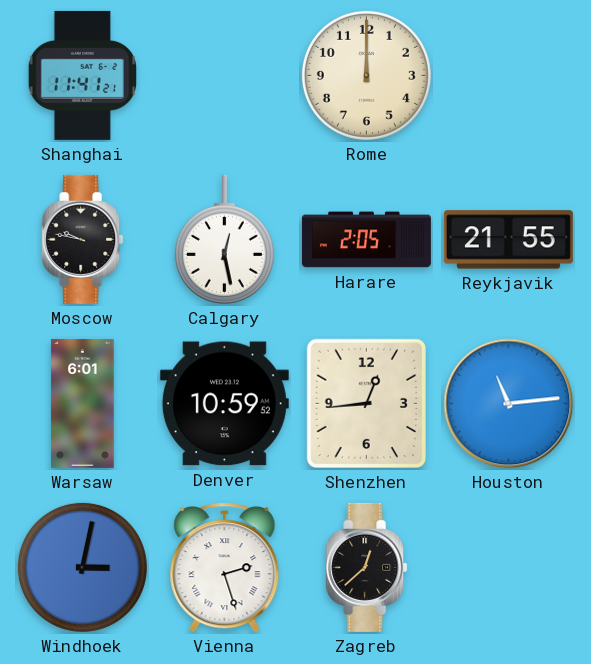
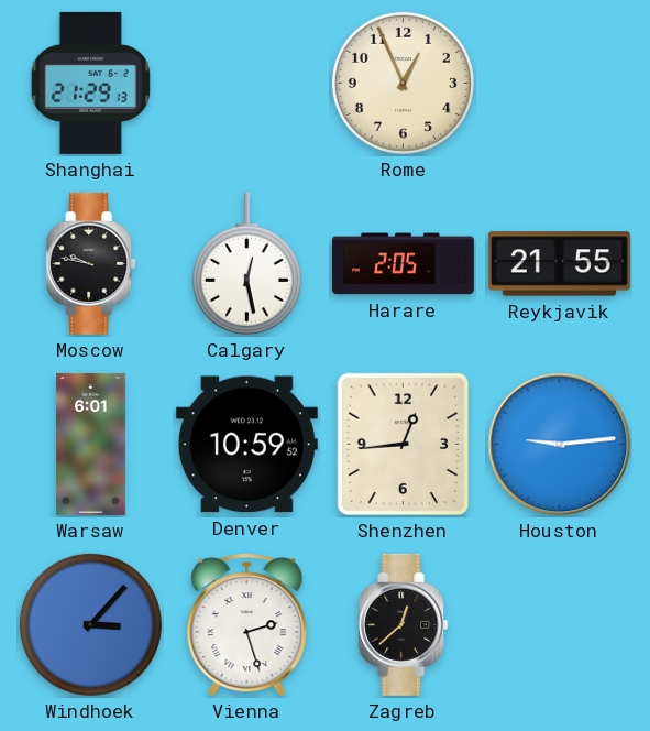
Shanghai: 11:41 -> 21:29 (90, 83)
Rome: 12:00 -> 12:56 (403, 83)
Houston: 11:14 -> 9:14 (560, 445)
Windhoek: 3:02 -> 3:07 (90, 624)
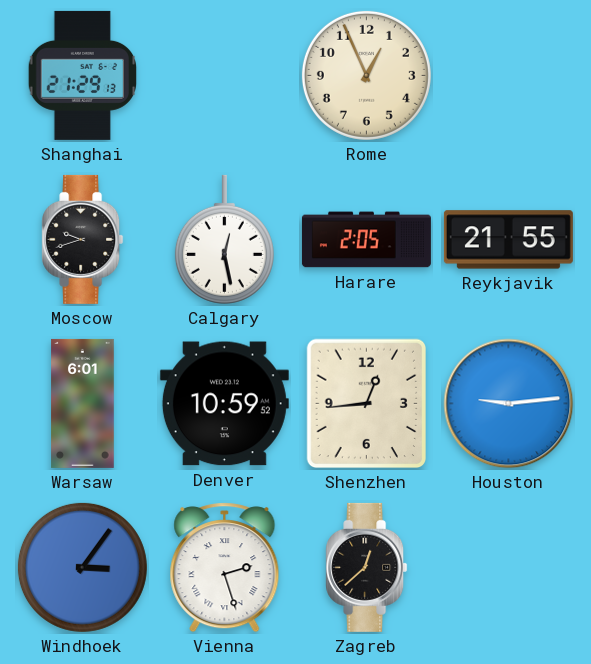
Moscow: 9:47 -> 9:42 (83, 239)
Windhoek: 3:07 -> 3:06 (82, 567)
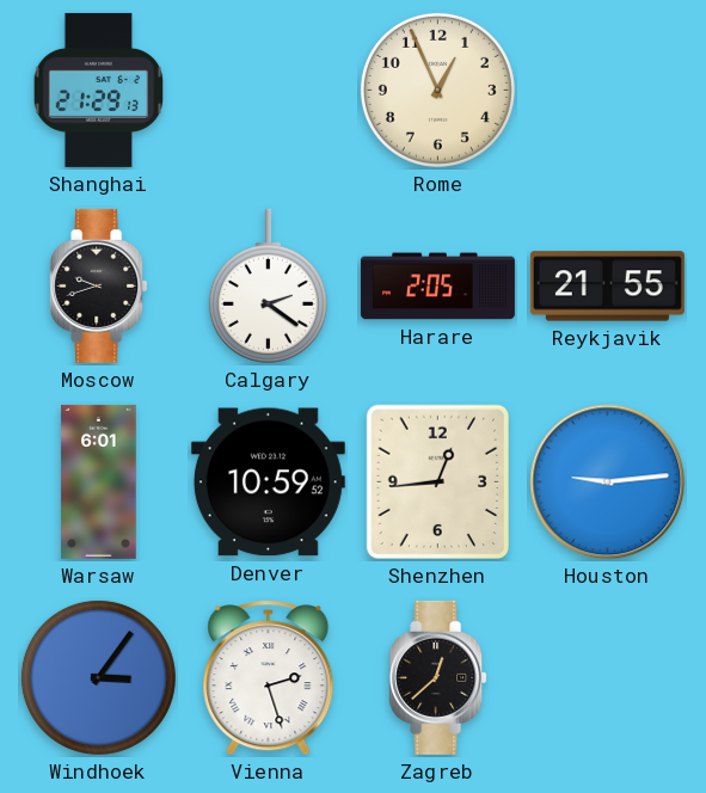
Calgary: 12:28 -> 2:21 (268, 285)
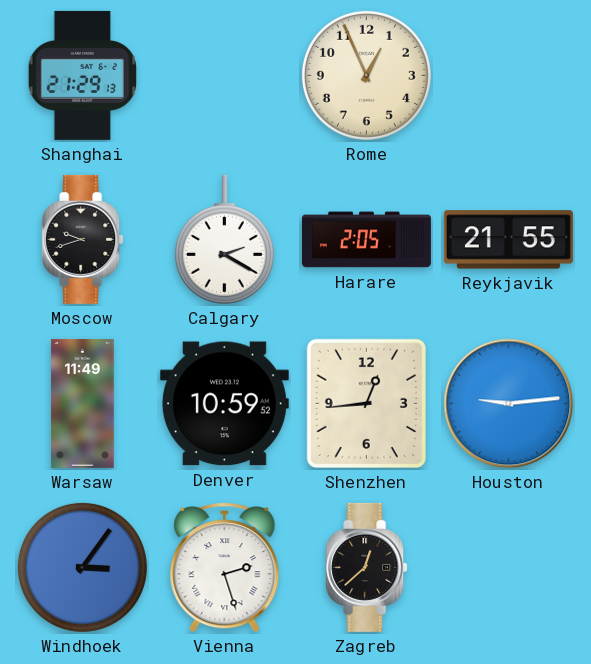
Calgary: 2:21 -> 2:20 (224, 239)
Warsaw: 6:01 -> 11:49 (83, 403)
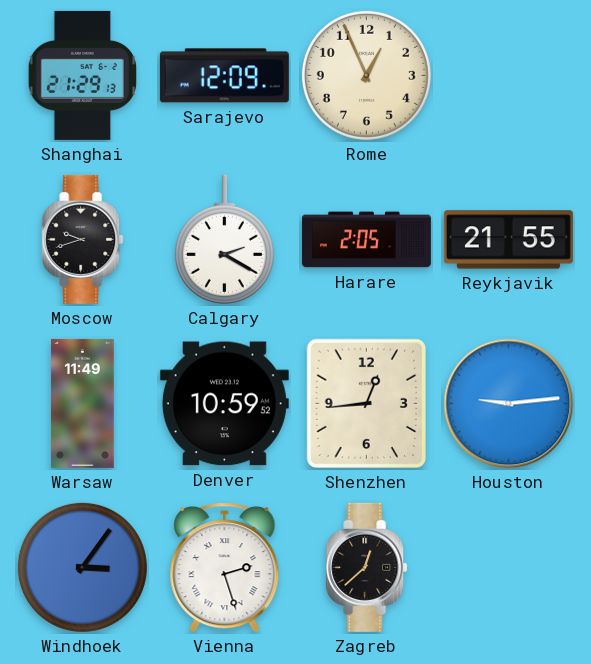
Sarajevo: none -> 12:09 (224, 76)
